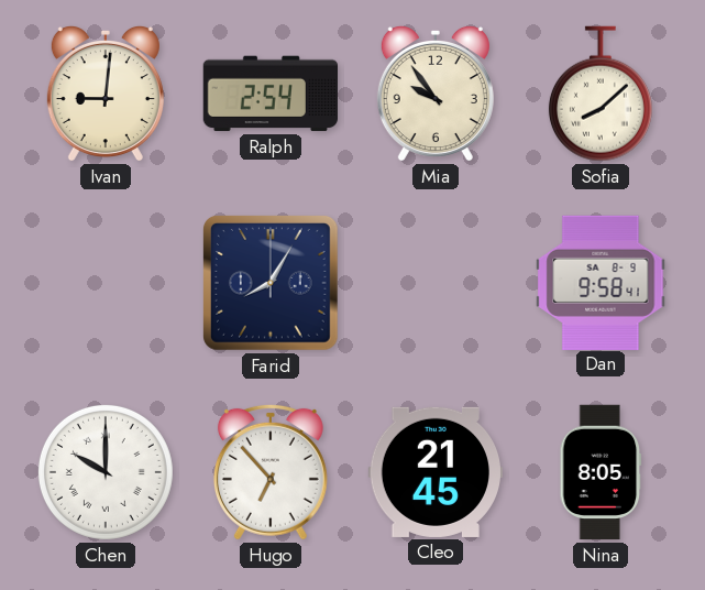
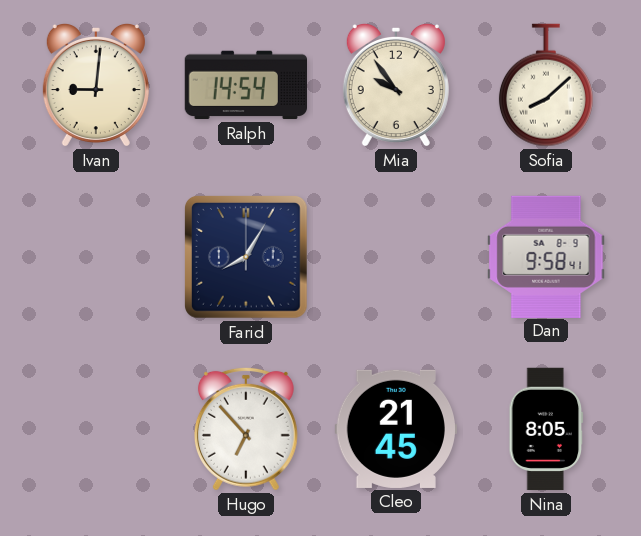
Ralph: 2:54 -> 14:54 (245, 85)
Chen: 10:00 -> none (106, 472)
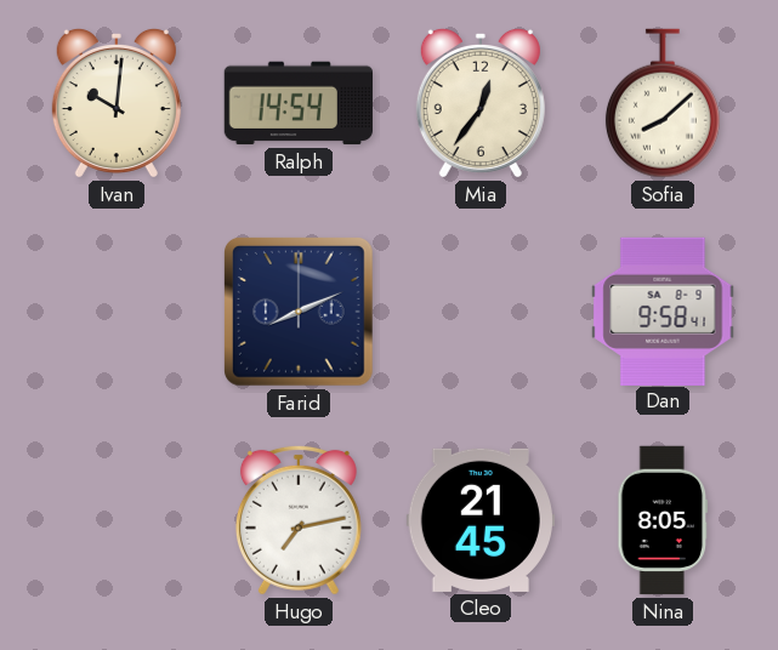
Ivan: 9:01 -> 10:01 (117, 103)
Mia: 9:54 -> 12:36 (481, 103)
Farid: 8:05 -> 8:11 (300, 313)
Hugo: 6:53 -> 7:13 (299, 520)
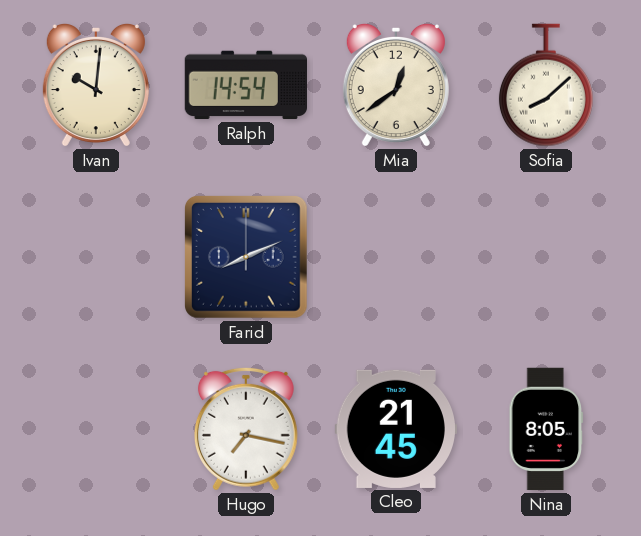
Mia: 12:36 -> 12:39 (396, 85)
Dan: 9:58 -> none (663, 310)
Hugo: 7:13 -> 7:17 (246, 429)
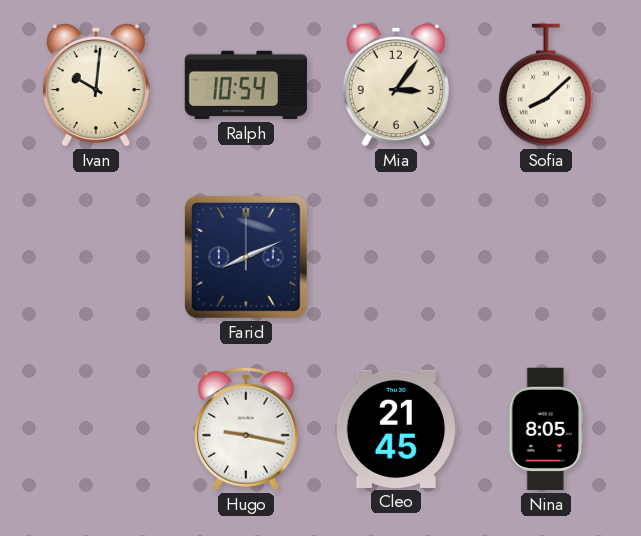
Ralph: 14:54 -> 10:54 (245, 85)
Mia: 12:39 -> 3:06 (396, 85)
Hugo: 7:17 -> 9:17 (246, 429)
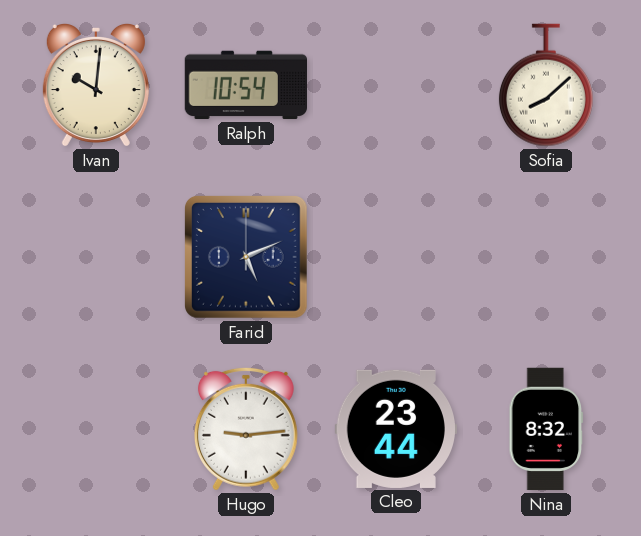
Mia: 3:06 -> none (396, 85)
Farid: 8:11 -> 5:11 (247, 258)
Hugo: 9:17 -> 9:14 (246, 429)
Cleo: 21:45 -> 23:44 (395, 429)
Nina: 8:05 -> 8:32 (546, 429)
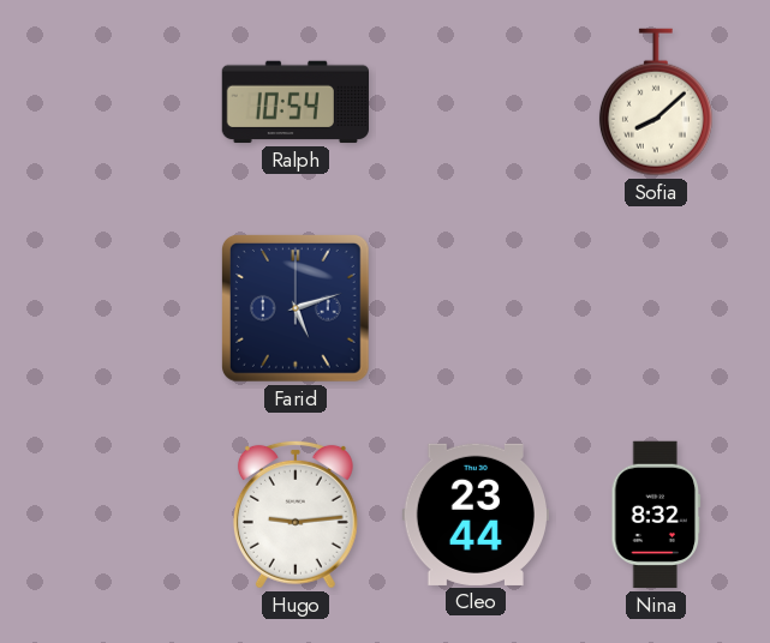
Ivan: 10:01 -> none (96, 85)
Farid: 5:11 -> 5:12 (297, 310)
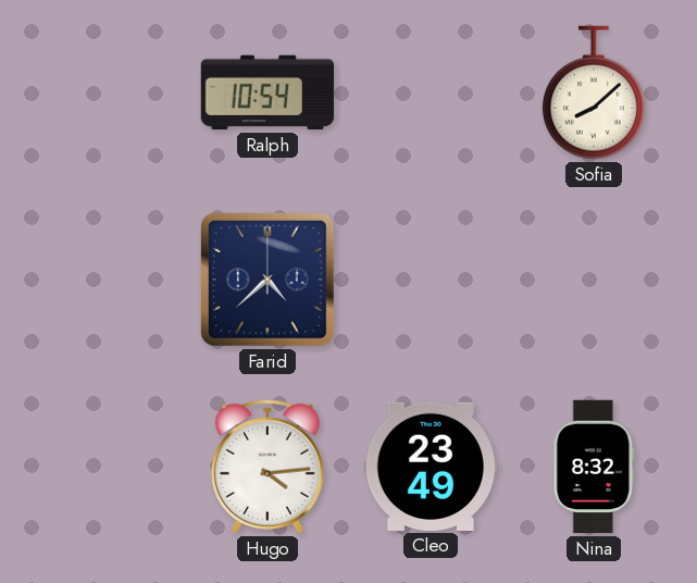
Farid: 5:12 -> 4:38 (269, 281)
Hugo: 9:14 -> 4:14 (267, 467)
Cleo: 23:44 -> 23:49 (430, 467)
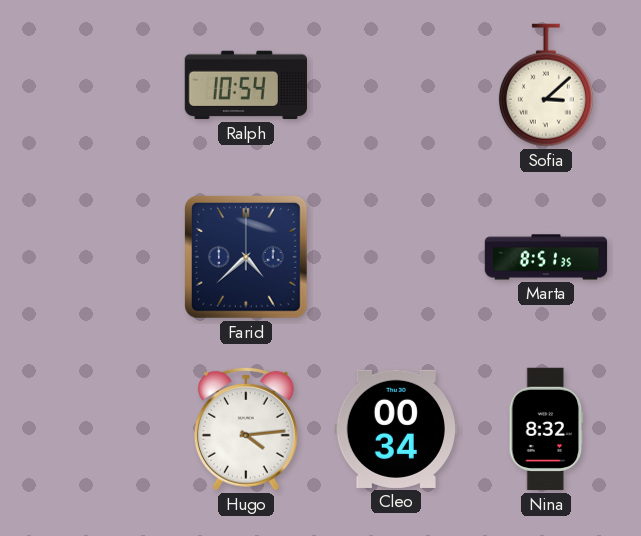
Sofia: 8:08 -> 3:08 (546, 85)
Marta: none -> 8:51 (546, 257)
Cleo: 23:49 -> 00:34 (395, 429)
